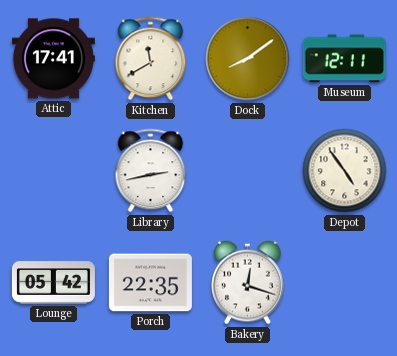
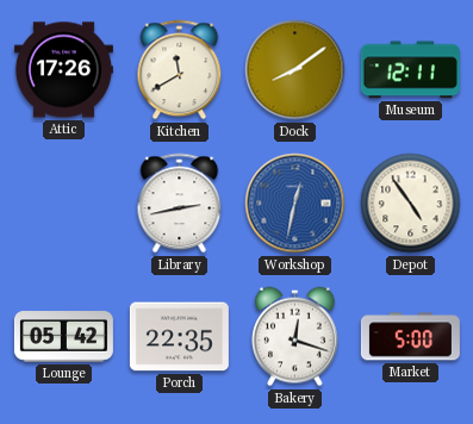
Attic: 17:41 -> 17:26 (63, 70)
Workshop: none -> 12:32 (295, 204)
Market: none -> 5:00 (410, 337)
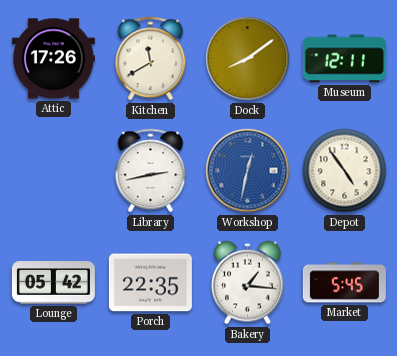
Bakery: 12:18 -> 1:16 (248, 283)
Market: 5:00 -> 5:45 (344, 283)
